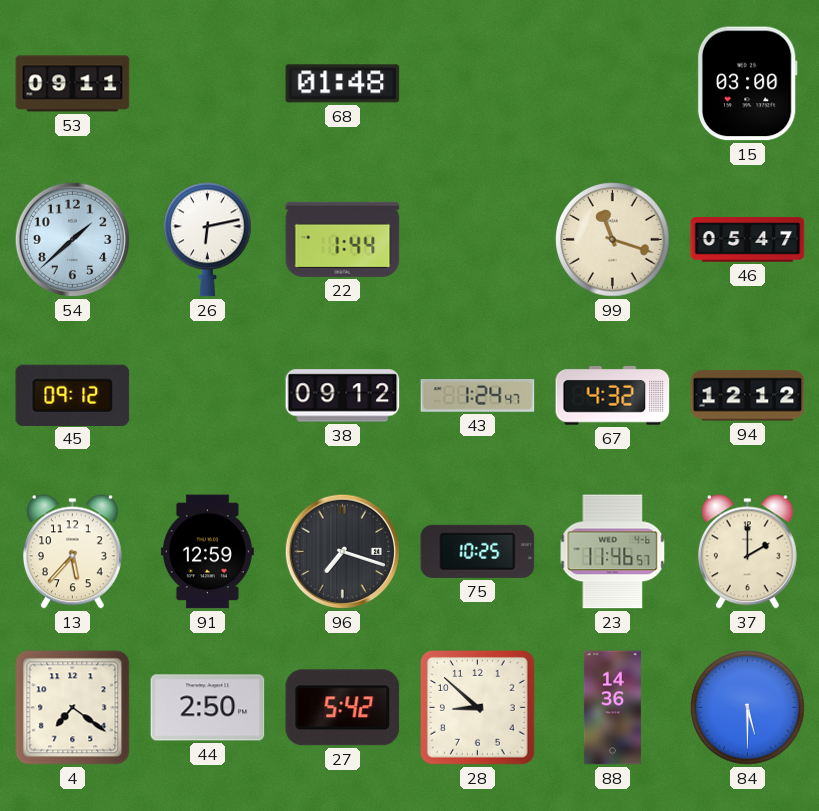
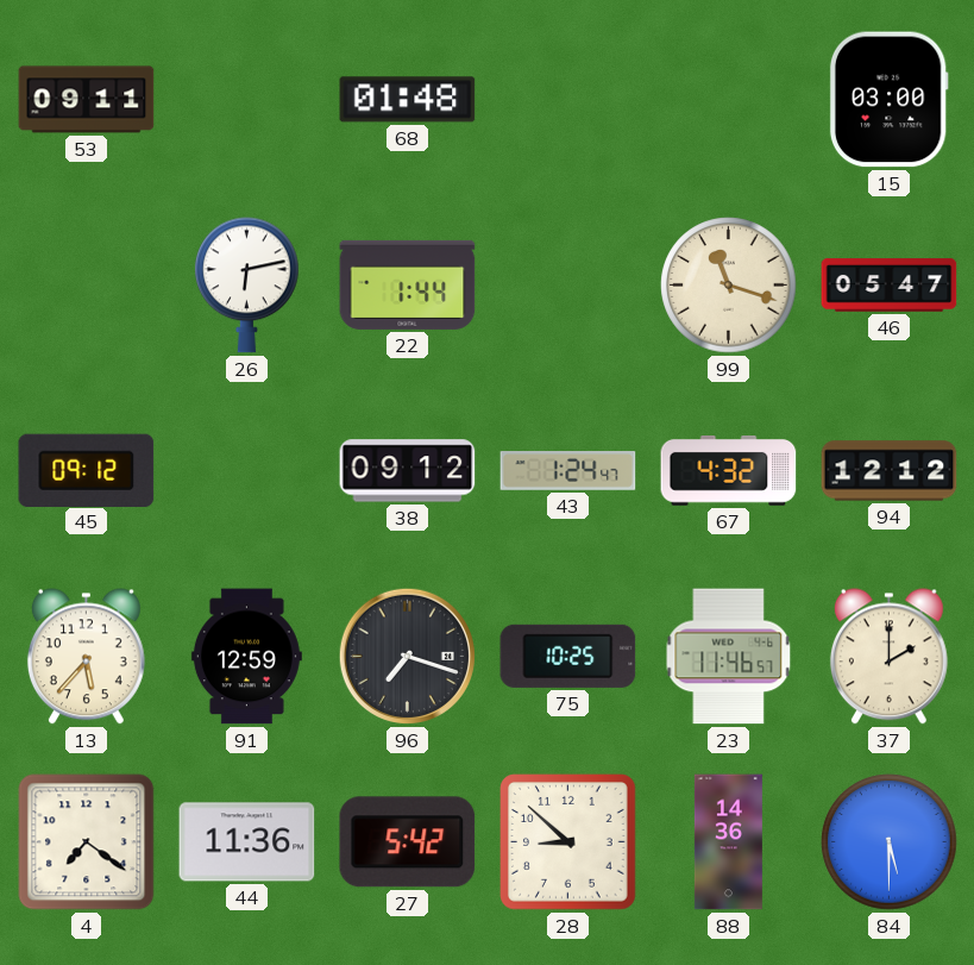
54: 1:38 -> none (72, 239)
44: 2:50 -> 11:36 (247, 842)
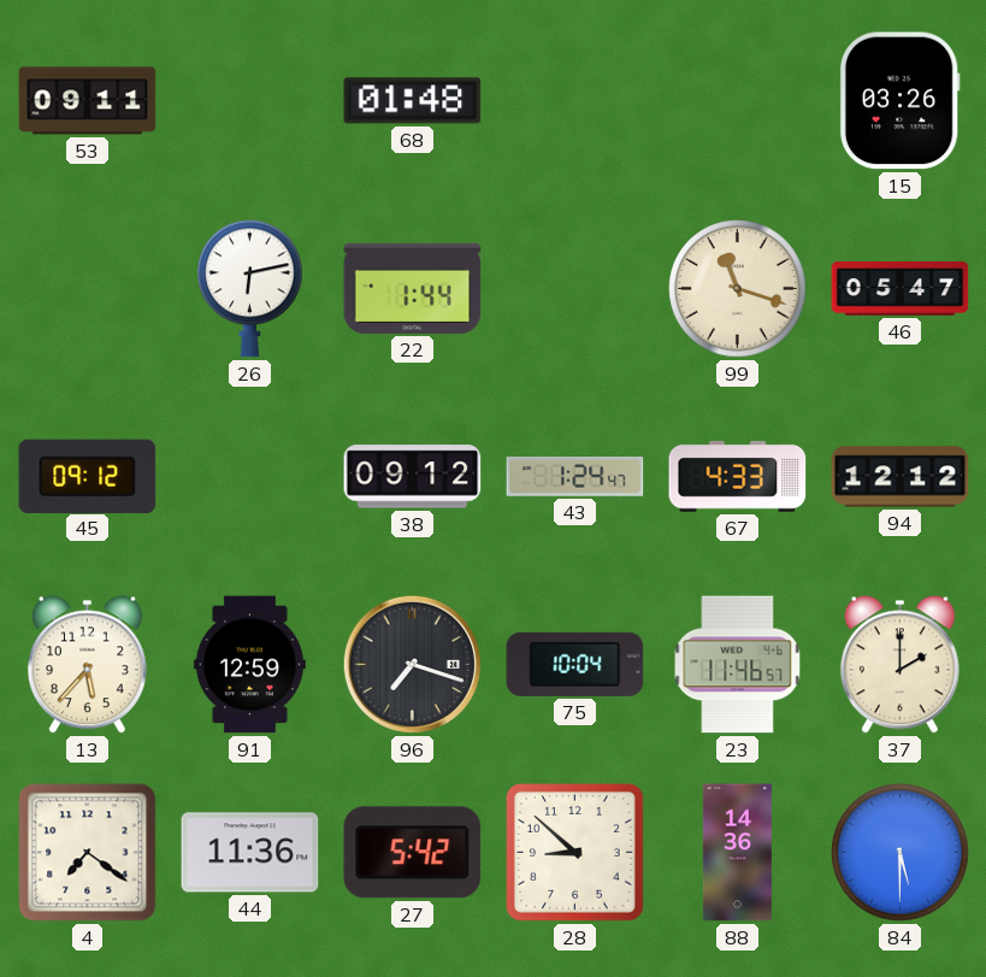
15: 03:00 -> 03:26 (899, 101)
67: 4:32 -> 4:33 (738, 477)
75: 10:25 -> 10:04 (575, 664)
